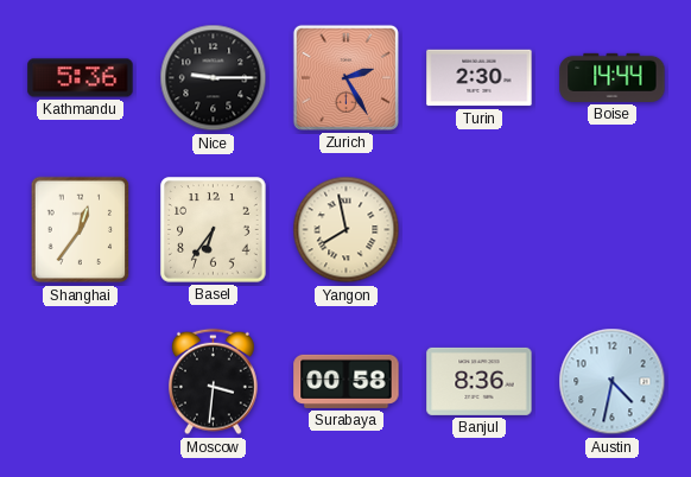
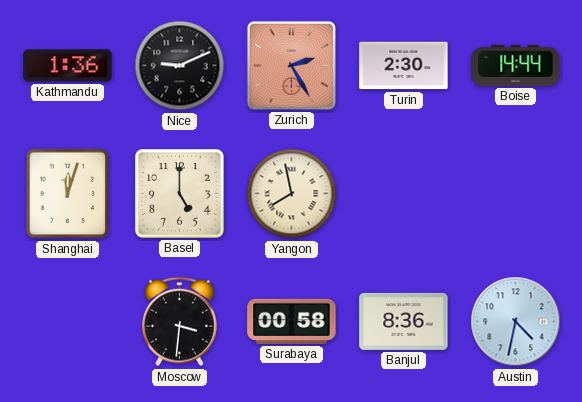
Kathmandu: 5:36 -> 1:36 (68, 66)
Nice: 9:15 -> 9:11 (180, 66)
Shanghai: 12:36 -> 12:03 (68, 194)
Basel: 6:36 -> 5:00 (180, 194)
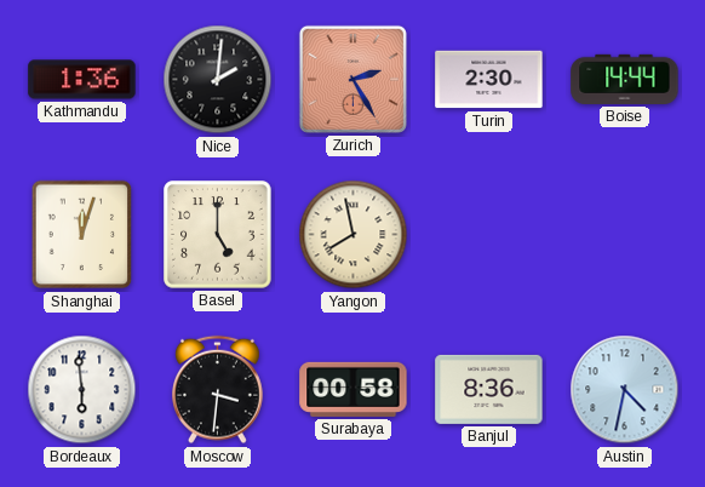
Nice: 9:11 -> 2:01 (218, 80)
Bordeaux: none -> 5:59 (82, 390)
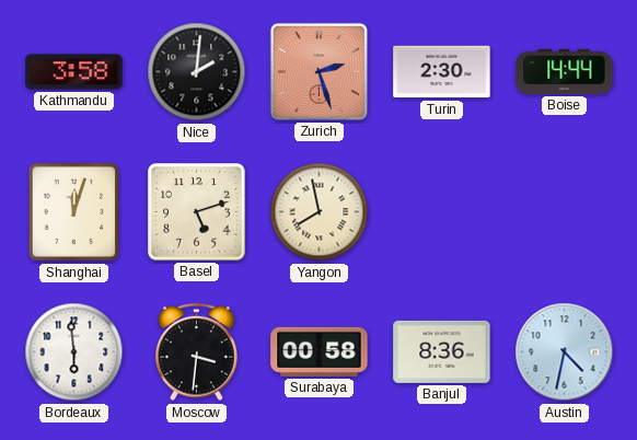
Kathmandu: 1:36 -> 3:58 (74, 72)
Zurich: 2:25 -> 2:27 (319, 71)
Basel: 5:00 -> 5:12 (197, 212)
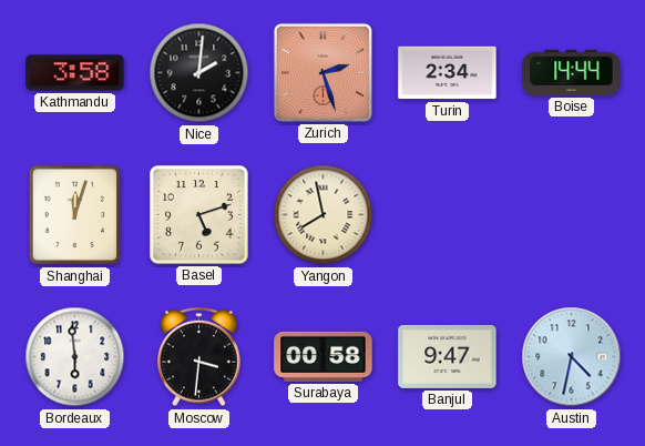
Turin: 2:30 -> 2:34 (448, 73)
Banjul: 8:36 -> 9:47 (448, 356)
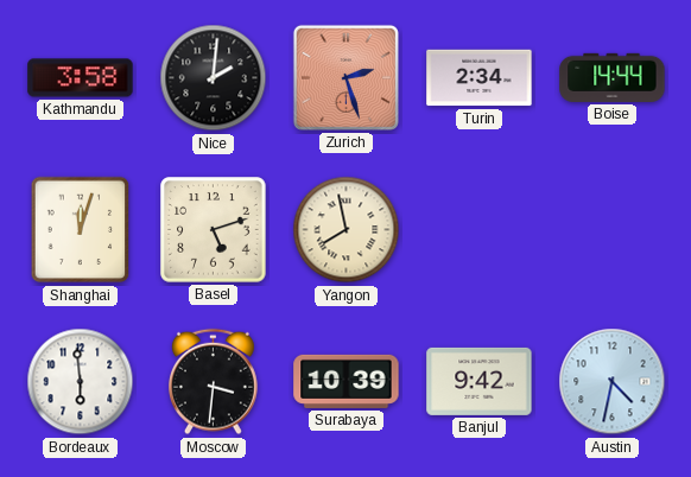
Surabaya: 00:58 -> 10:39 (347, 381)
Banjul: 9:47 -> 9:42 (480, 381)
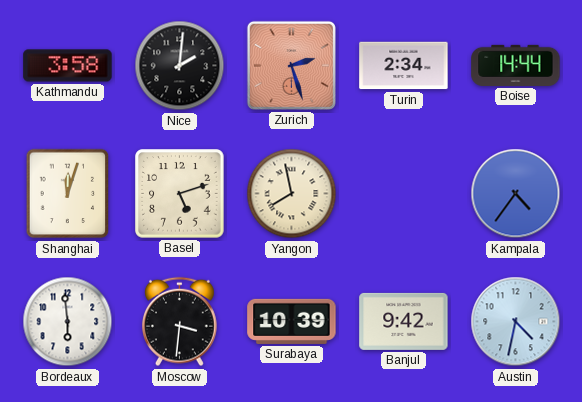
Kampala: none -> 4:36 (516, 194)
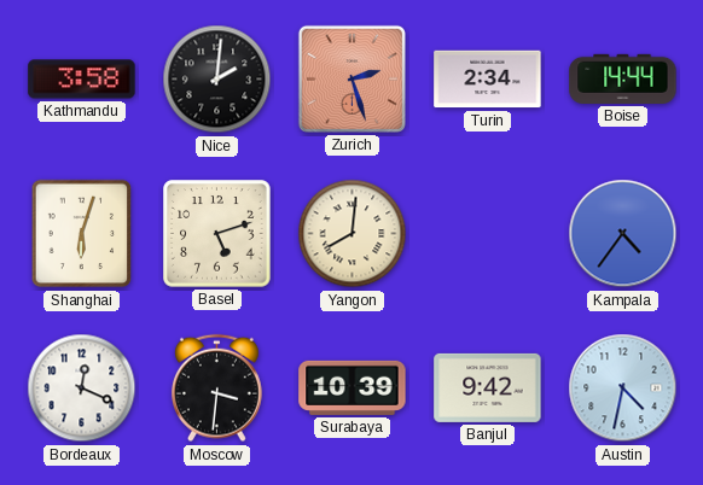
Shanghai: 12:03 -> 6:03 (82, 234)
Yangon: 7:58 -> 8:01 (353, 234)
Bordeaux: 5:59 -> 12:19 (82, 388)
